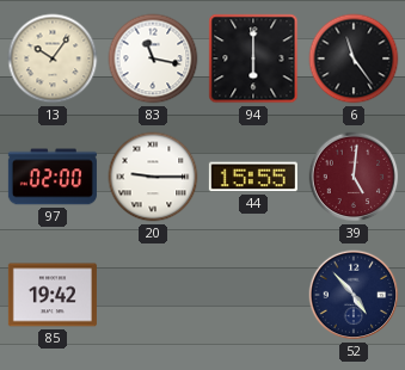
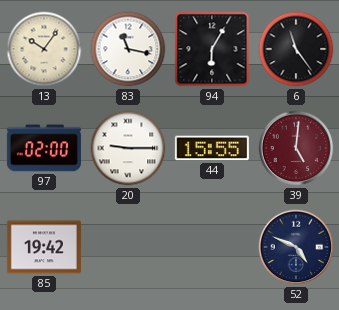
94: 6:00 -> 6:05 (212, 49)
52: 4:53 -> 4:49 (296, 247)
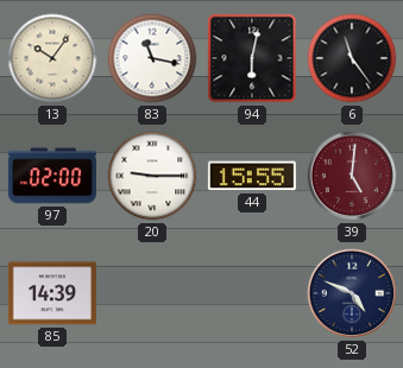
94: 6:05 -> 6:02 (252, 58)
85: 19:42 -> 14:39 (52, 293)
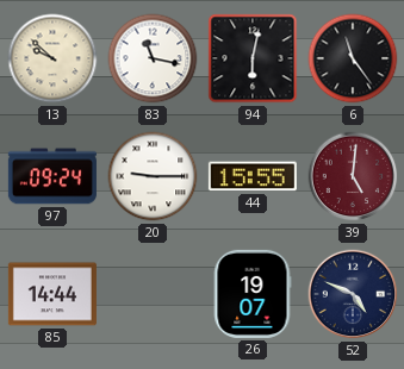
13: 10:06 -> 9:52 (52, 58)
97: 02:00 -> 09:24 (52, 176)
85: 14:39 -> 14:44 (52, 294)
26: none -> 19:07 (253, 294)
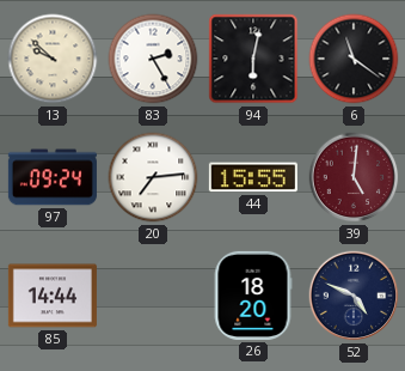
83: 11:17 -> 2:25 (153, 59)
6: 11:24 -> 11:21 (354, 59)
20: 9:15 -> 7:14 (153, 177)
26: 19:07 -> 18:20 (253, 296)
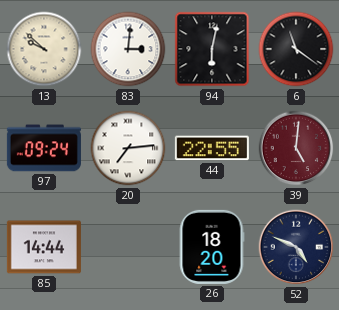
83: 2:25 -> 3:01 (128, 49)
44: 15:55 -> 22:55 (212, 148)
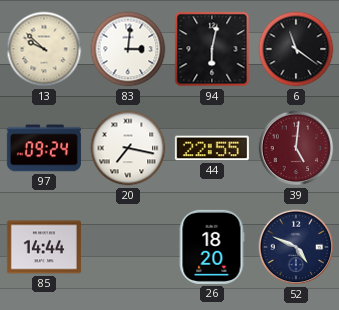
20: 7:14 -> 7:17 (128, 148)
